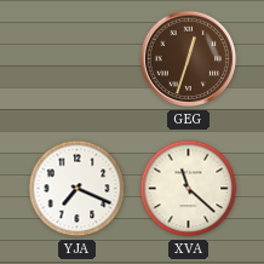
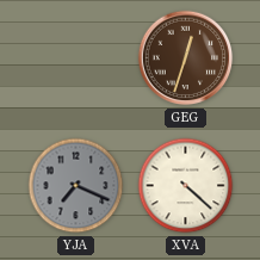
YJA dial: white -> grey (76, 186)
XVA: 11:22 -> 4:22 (186, 186)
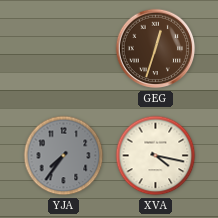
YJA: 7:19 -> 7:36 (64, 156)
XVA: 4:22 -> 4:17 (156, 156)
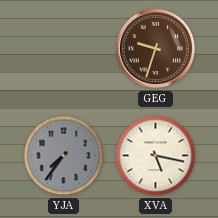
GEG: 12:33 -> 9:33 (156, 49)
XVA: 4:17 -> 5:17 (156, 156)
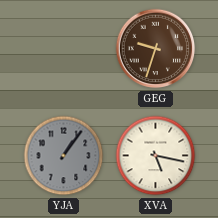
YJA: 7:36 -> 1:06 (64, 156)
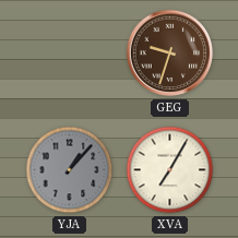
YJA: 1:06 -> 1:07 (70, 170)
XVA: 5:17 -> 7:05 (170, 170)
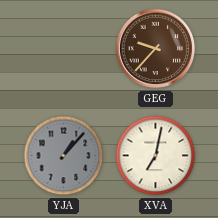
GEG: 9:33 -> 9:37 (156, 49)
XVA: 7:05 -> 7:02 (156, 156)
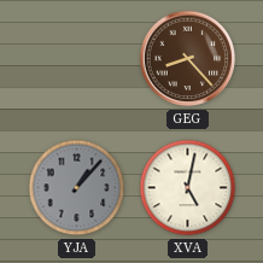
GEG: 9:37 -> 8:23 (188, 59)
XVA: 7:02 -> 5:02 (188, 188)
